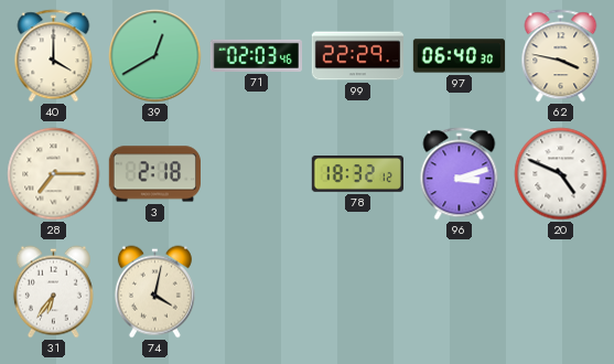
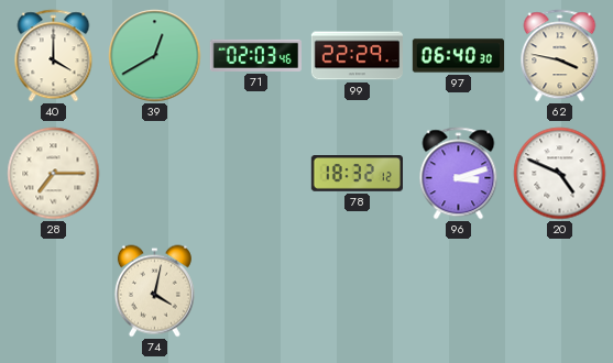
3: 2:18 -> none (154, 174)
31: 6:36 -> none (53, 292)
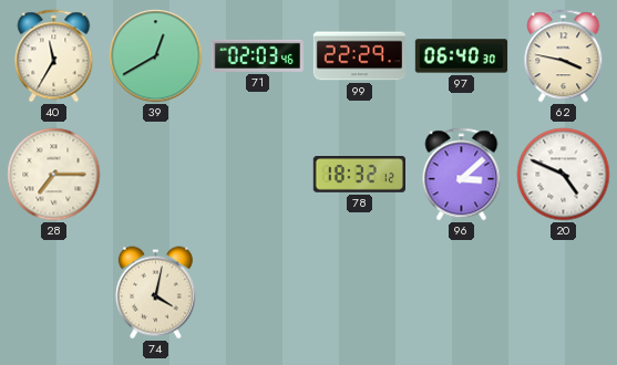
40: 4:00 -> 11:35 (54, 56)
96: 3:12 -> 3:08 (462, 175)
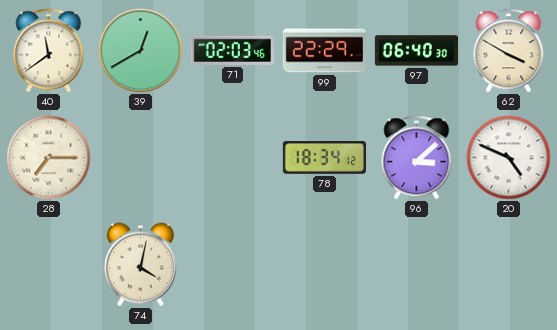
40: 11:35 -> 11:39 (49, 51)
62: 3:47 -> 3:50 (509, 51)
78: 18:32 -> 18:34 (324, 158)
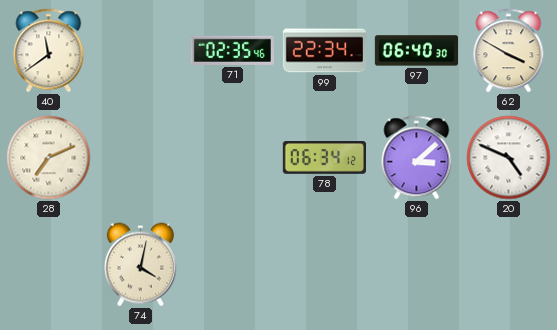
39: 12:40 -> none (141, 51)
71: 02:03 -> 02:35 (232, 50)
99: 22:29 -> 22:34 (324, 51)
28: 7:15 -> 7:11 (49, 158)
78: 18:34 -> 06:34 (324, 158)
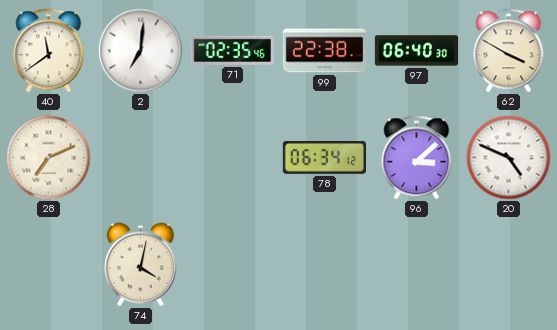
2: none -> 7:01 (141, 51)
99: 22:34 -> 22:38 (324, 51)
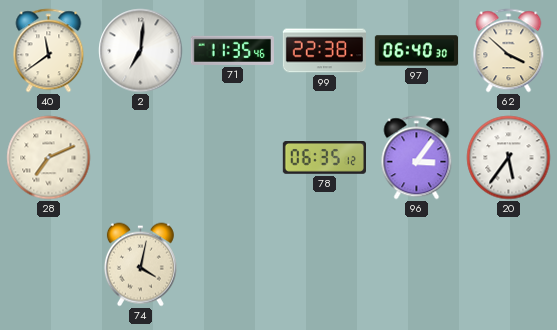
71: 02:35 -> 11:35 (232, 50)
62: 3:50 -> 3:52 (509, 51)
78: 06:34 -> 06:35 (324, 158)
96: 3:08 -> 3:06 (417, 158)
20: 4:49 -> 5:36 (509, 158)
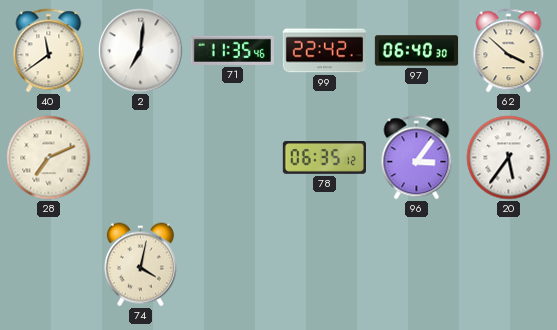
99: 22:38 -> 22:42 (324, 51)
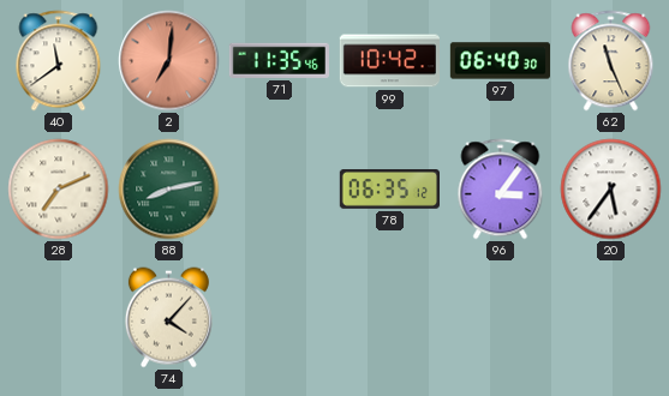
2 dial: white -> salmon (169, 61)
99: 22:42 -> 10:42 (389, 61)
62: 3:52 -> 11:26 (611, 61)
88: none -> 8:13 (169, 190)
74: 4:02 -> 4:07 (168, 318)
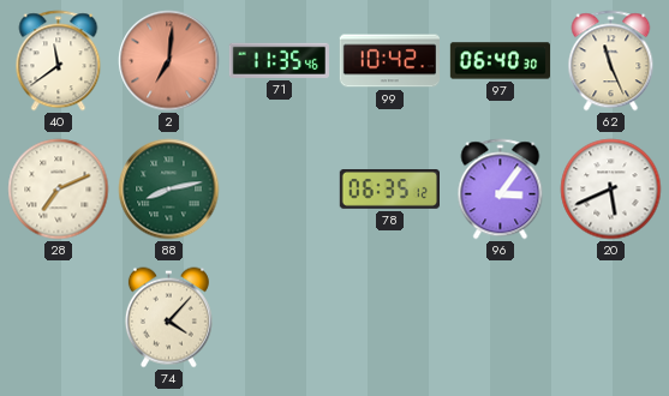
20: 5:36 -> 5:41 (611, 190)
